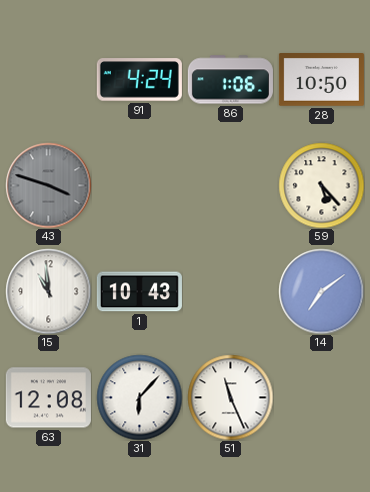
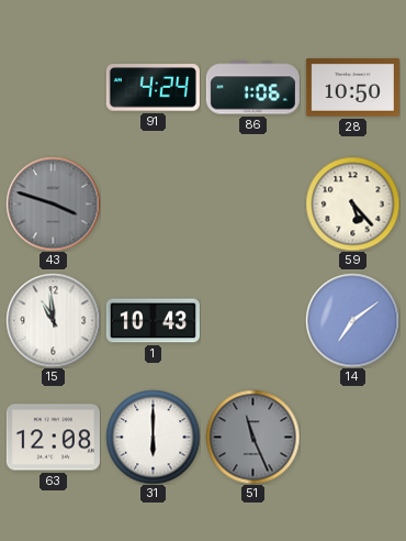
31: 6:07 -> 6:00 (153, 437)
51 dial: white -> grey (252, 437)
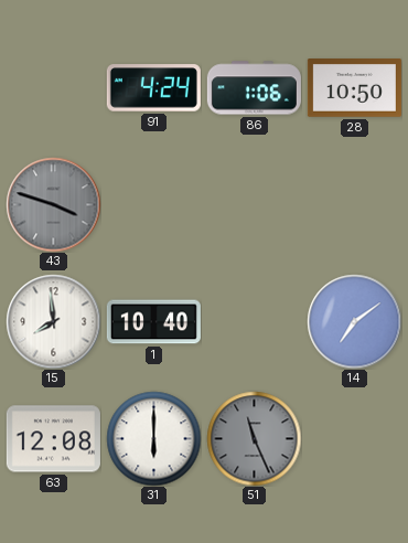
59: 5:23 -> none (352, 203)
15: 10:59 -> 7:59 (53, 321)
1: 10:43 -> 10:40 (153, 322)
